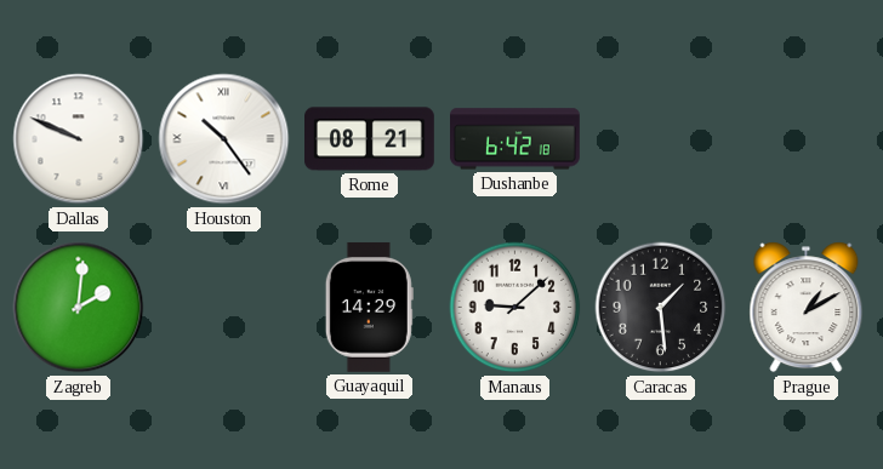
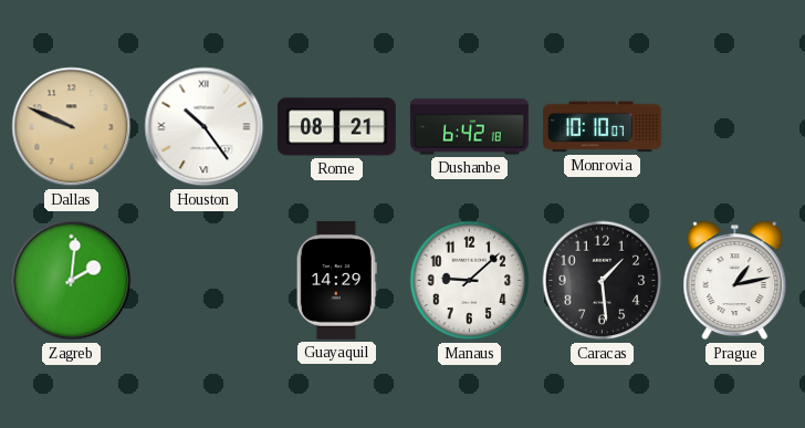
Dallas dial: white -> champagne (72, 127)
Monrovia: none -> 10:10 (603, 127)
Prague: 1:10 -> 1:13 (735, 281)
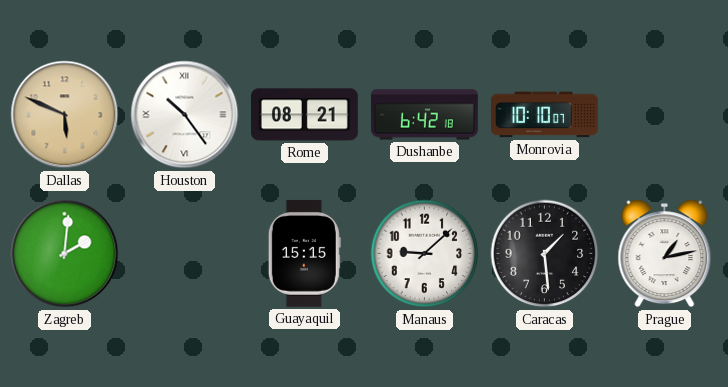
Dallas: 9:49 -> 5:49 (65, 115)
Guayaquil: 14:29 -> 15:15 (304, 253)
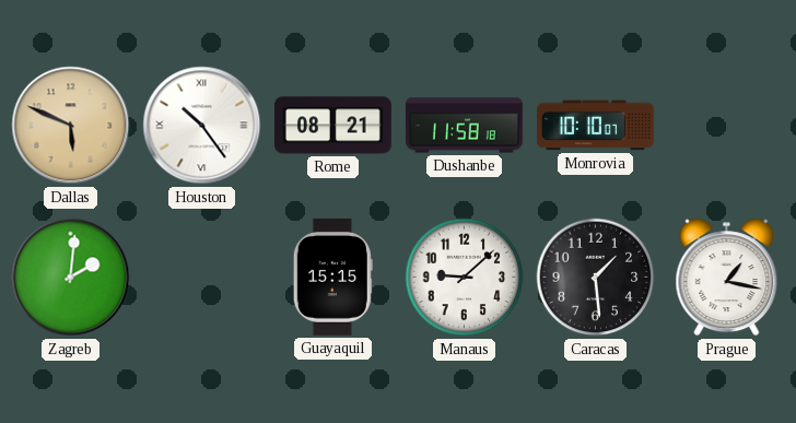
Dushanbe: 6:42 -> 11:58 (465, 126)
Prague: 1:13 -> 1:17 (727, 278)
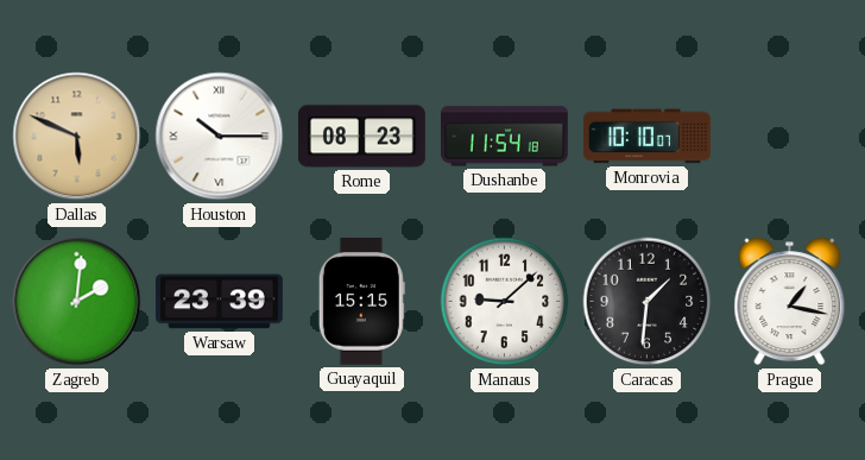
Houston: 10:24 -> 10:15 (220, 137)
Rome: 08:21 -> 08:23 (362, 137)
Dushanbe: 11:58 -> 11:54 (505, 137)
Warsaw: none -> 23:39 (220, 302)
Caracas: 1:29 -> 1:31 (648, 302)
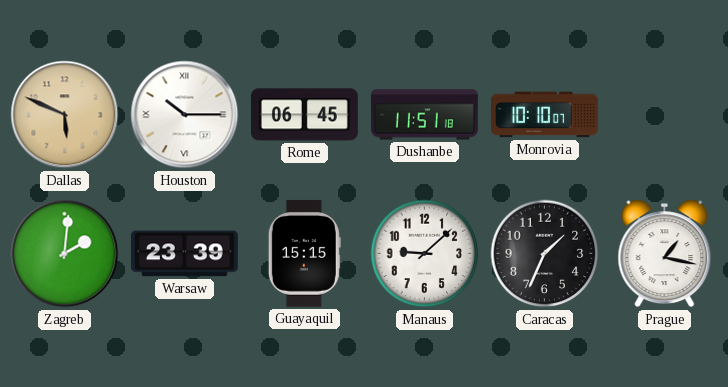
Rome: 08:23 -> 06:45 (305, 115)
Dushanbe: 11:54 -> 11:51 (425, 115)
Caracas: 1:31 -> 1:34 (545, 254)
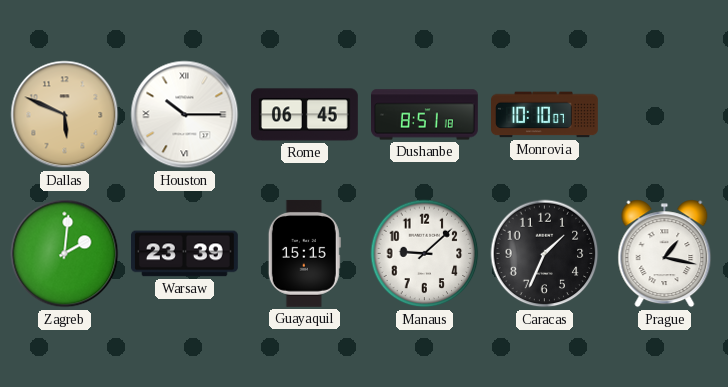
Dushanbe: 11:51 -> 8:51 (425, 115)
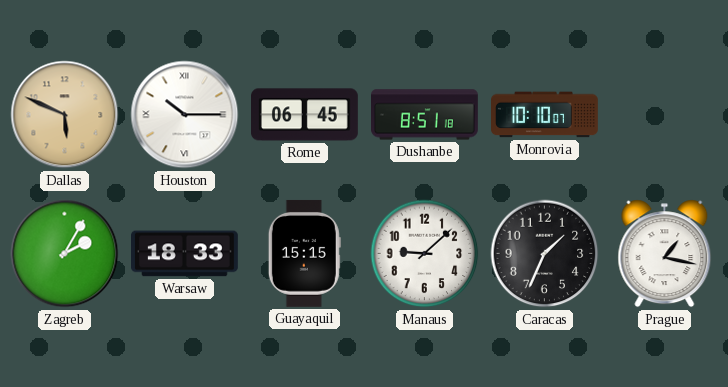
Zagreb: 2:01 -> 2:05 (65, 254)
Warsaw: 23:39 -> 18:33 (185, 254)
